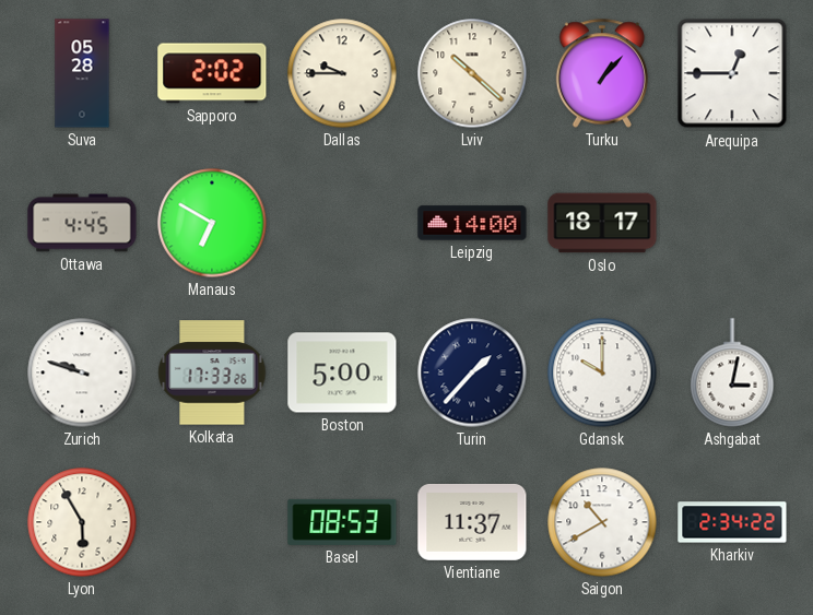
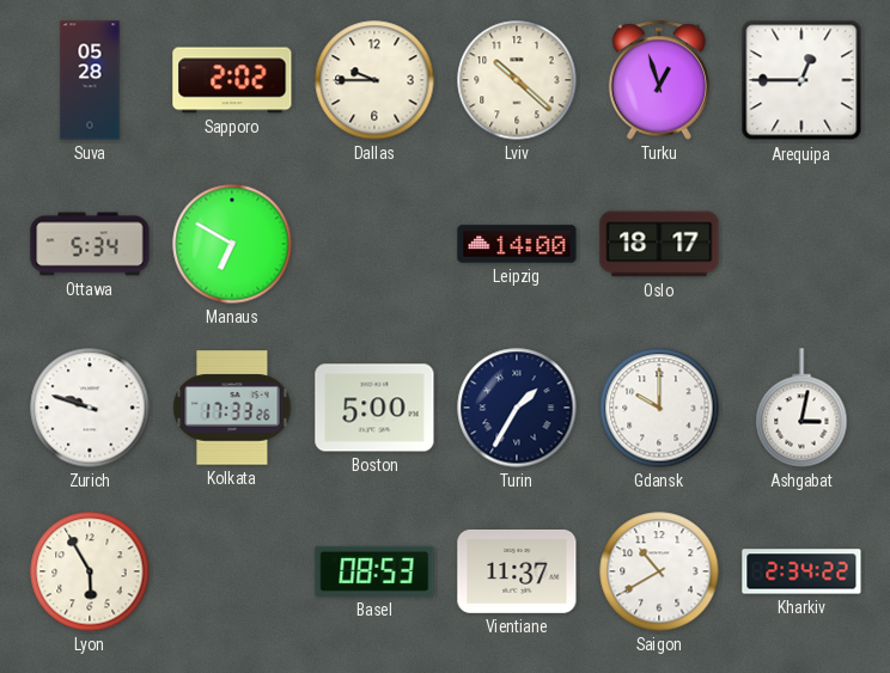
Turku: 1:07 -> 12:57 (658, 80)
Ottawa: 4:45 -> 5:34 (90, 244)
Turin: 1:37 -> 1:35 (517, 408)
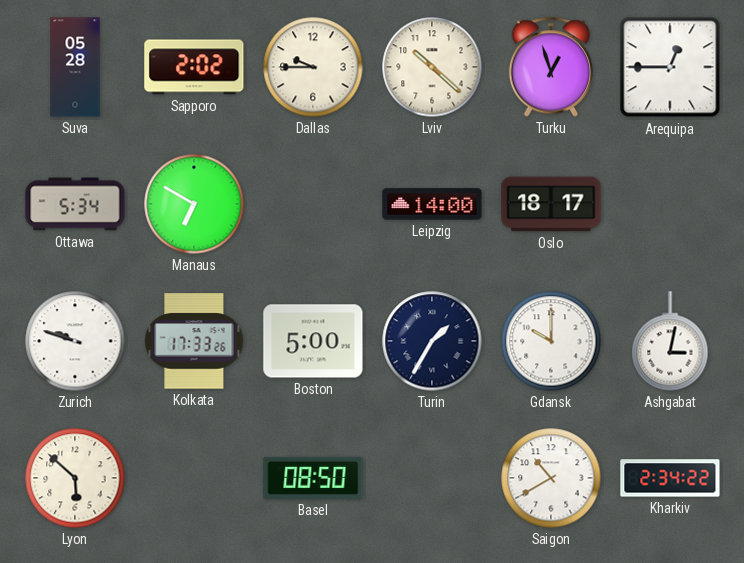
Lyon: 5:55 -> 5:52 (75, 478)
Basel: 08:53 -> 08:50 (313, 478)
Vientiane: 11:37 -> none (517, 571)
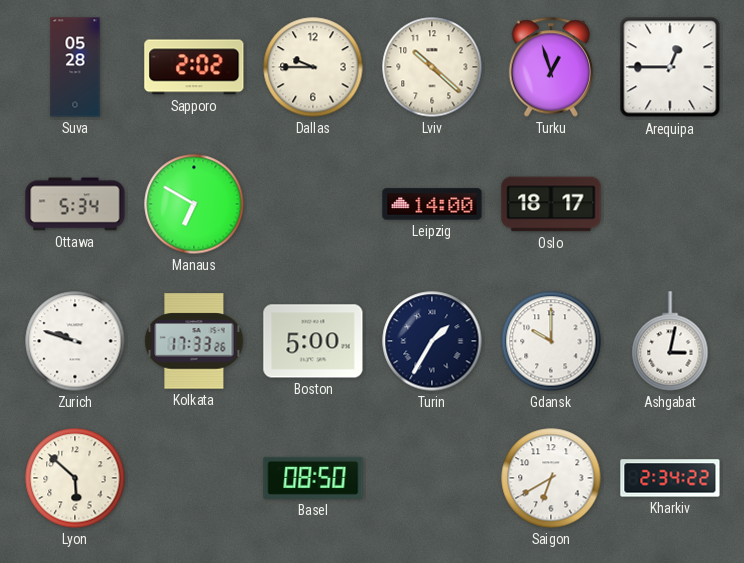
Saigon: 10:40 -> 6:40 (551, 478)
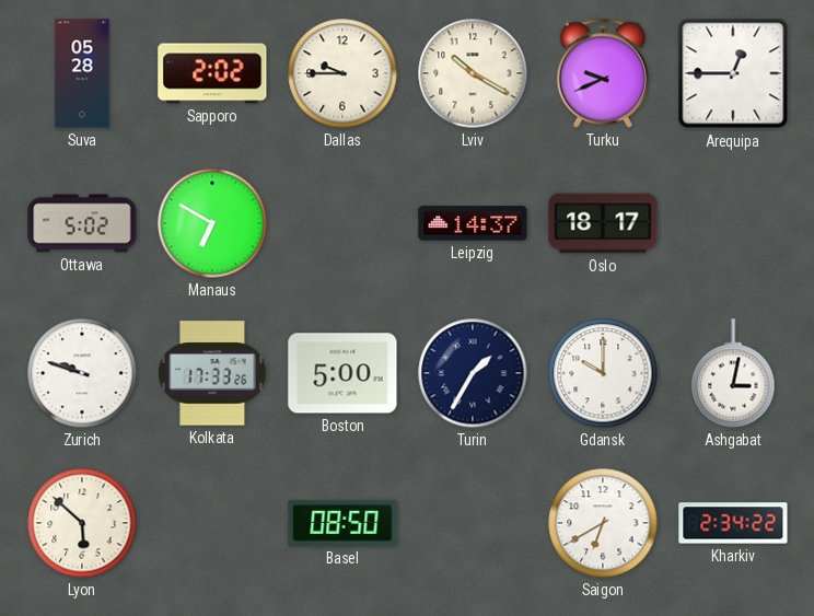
Lviv: 10:22 -> 10:20 (473, 73)
Turku: 12:57 -> 9:41 (602, 73)
Ottawa: 5:34 -> 5:02 (82, 223)
Leipzig: 14:00 -> 14:37 (473, 223)
